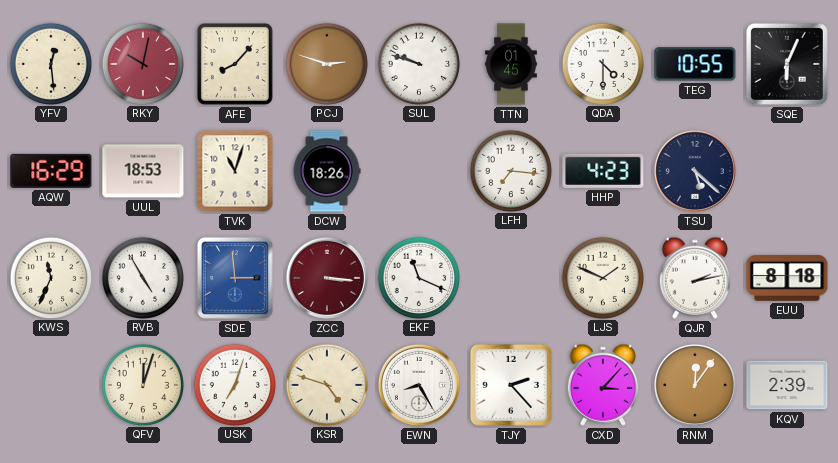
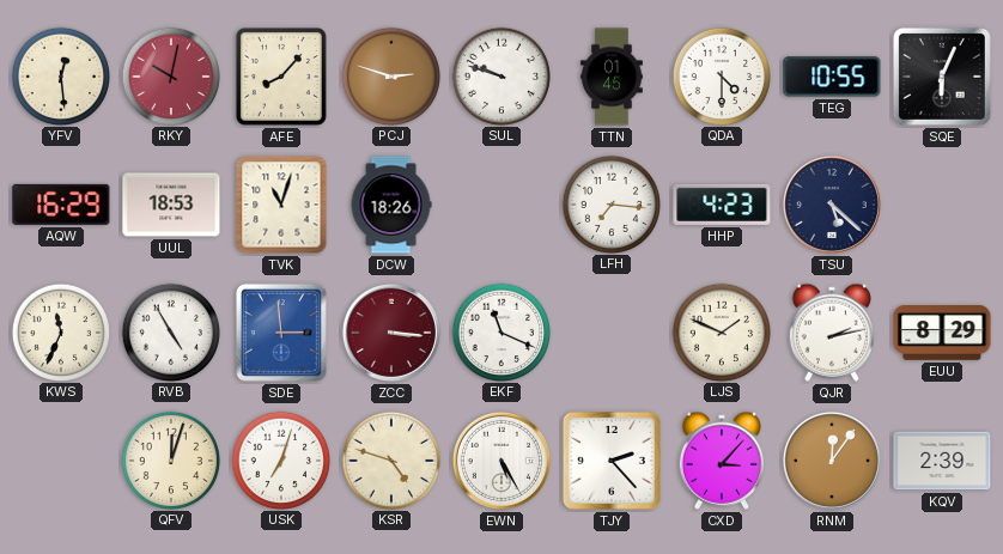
EUU: 8:18 -> 8:29 (942, 333)
EWN: 8:25 -> 5:25 (501, 461)
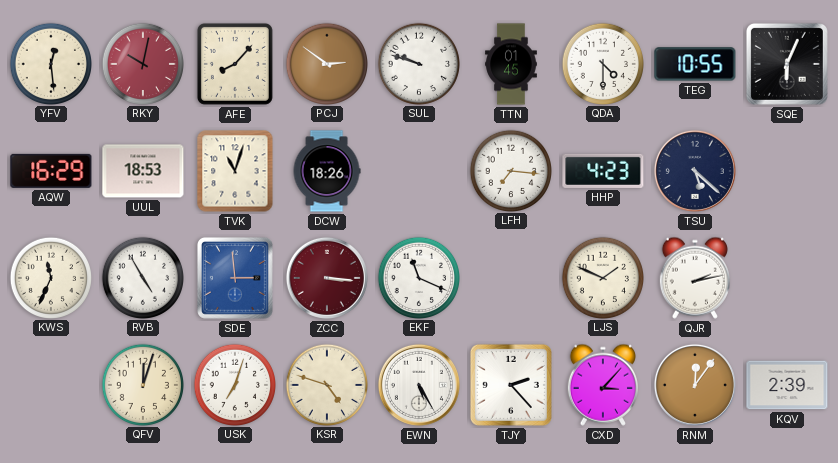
PCJ: 2:48 -> 2:51 (326, 63)
EUU: 8:29 -> none (942, 333)
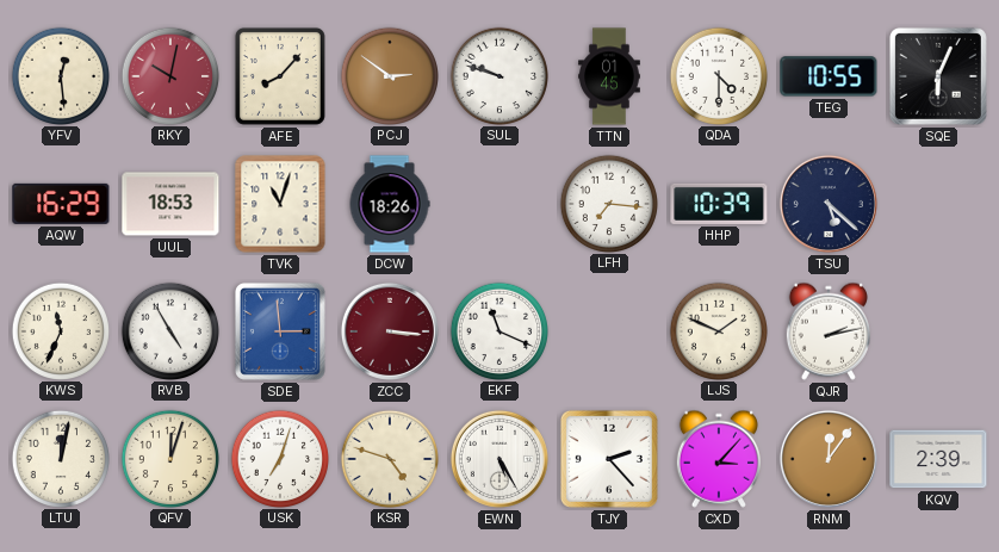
HHP: 4:23 -> 10:39 (719, 204)
LTU: none -> 12:02 (60, 458)
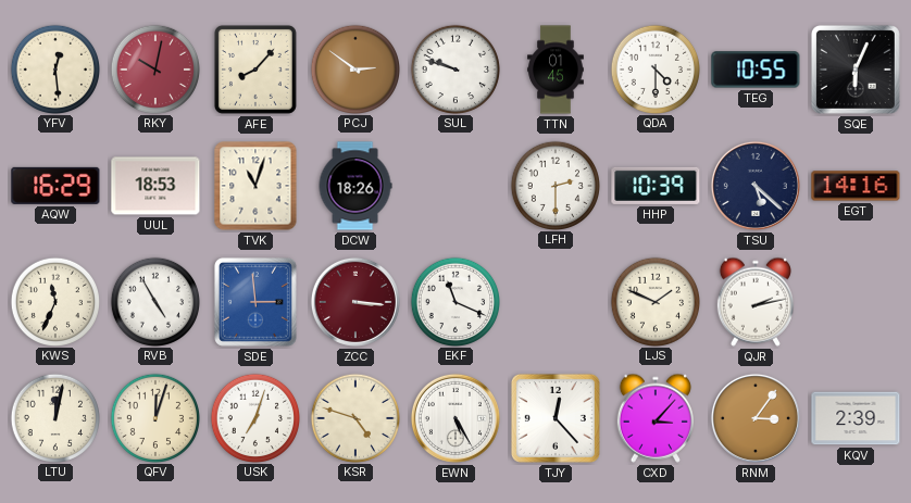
LFH: 7:16 -> 2:30 (554, 185)
EGT: none -> 14:16 (856, 186)
TJY: 2:23 -> 12:23 (556, 418)
RNM: 12:06 -> 3:06 (756, 418)
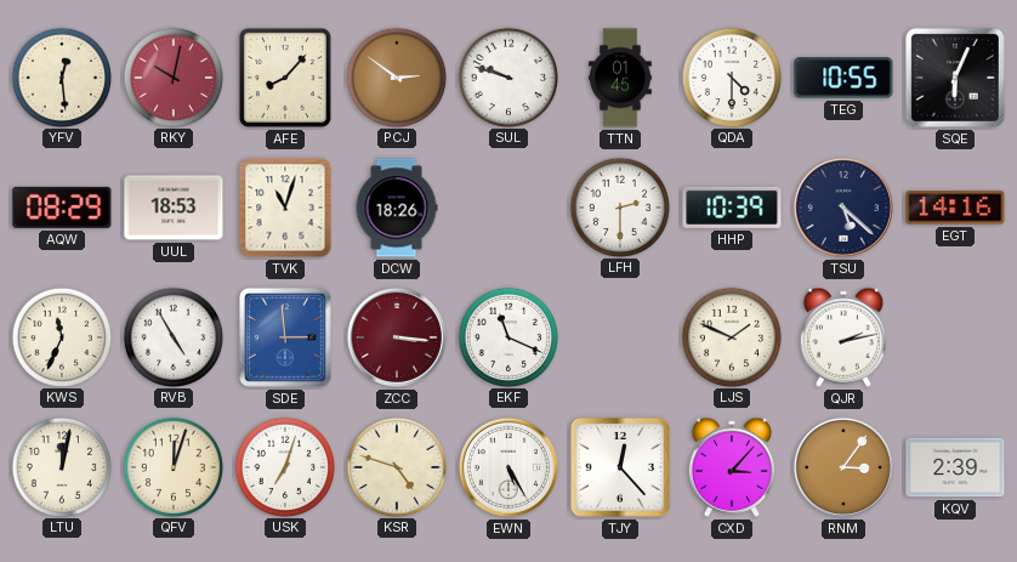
AQW: 16:29 -> 08:29 (62, 208)
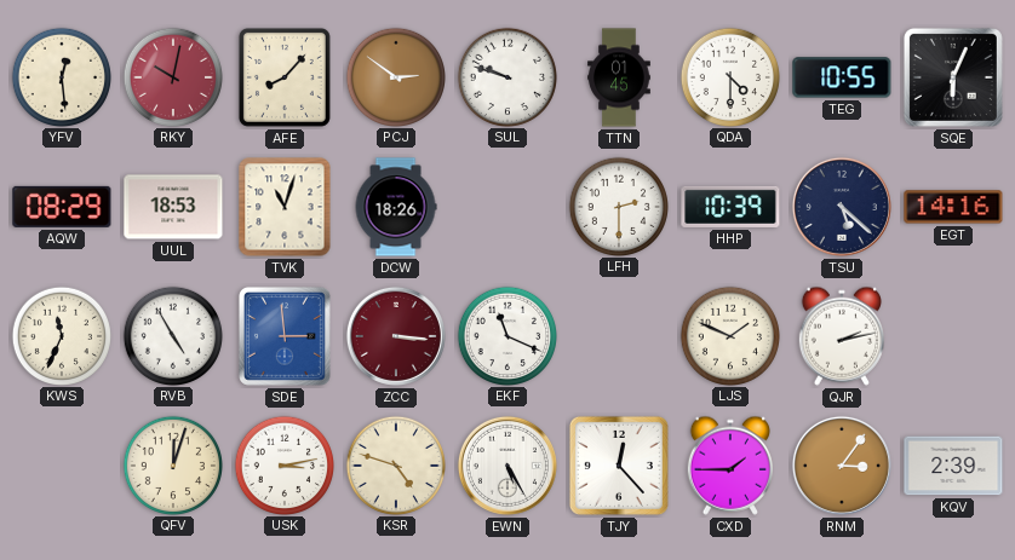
LTU: 12:02 -> none (61, 466)
USK: 7:03 -> 3:13 (283, 464)
CXD: 3:07 -> 1:45 (730, 466)
